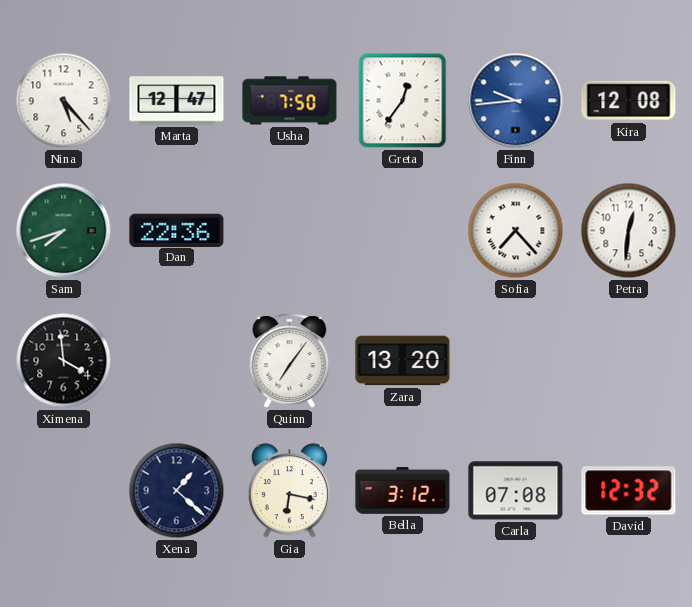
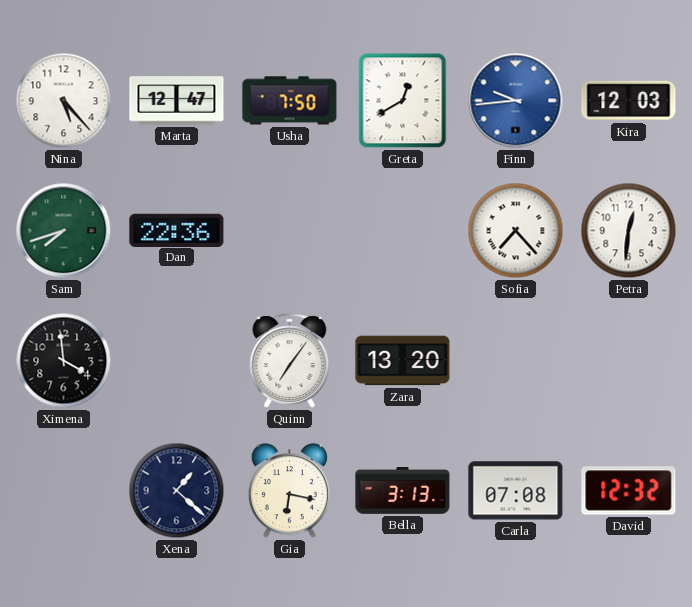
Greta: 12:36 -> 12:40 (403, 101)
Kira: 12:08 -> 12:03 (629, 101)
Bella: 3:12 -> 3:13 (403, 491)
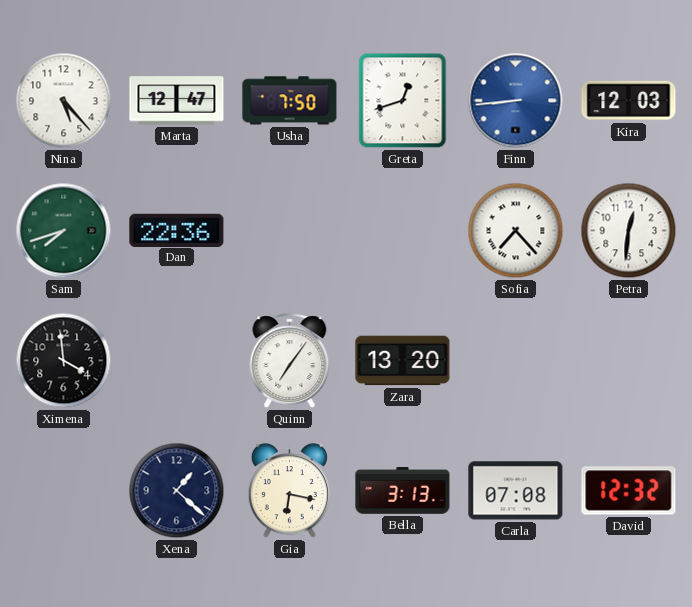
Greta: 12:40 -> 12:42 (403, 101)
Finn: 9:44 -> 8:44 (516, 101)
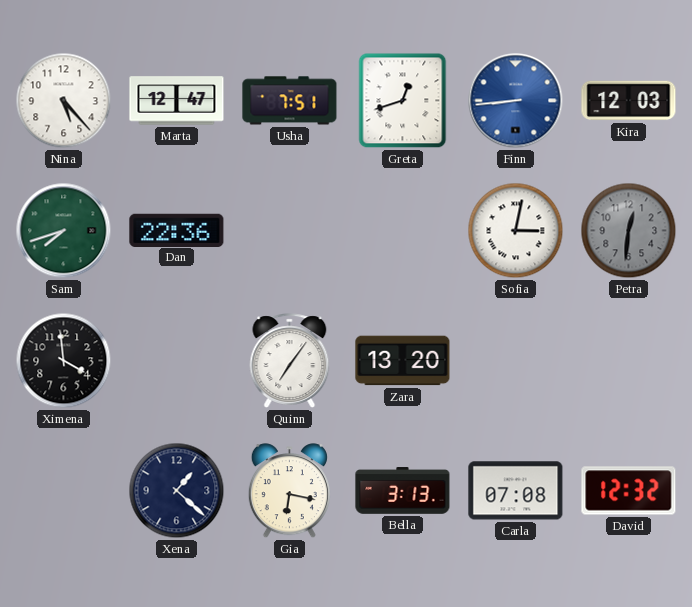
Usha: 7:50 -> 7:51 (290, 101)
Sofia: 7:23 -> 3:02 (516, 231)
Petra dial: white -> grey (629, 231)
